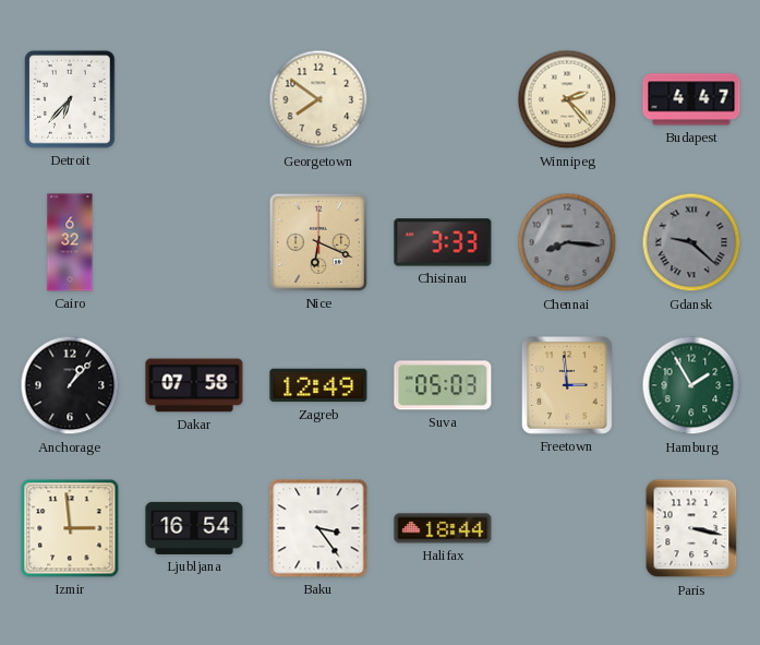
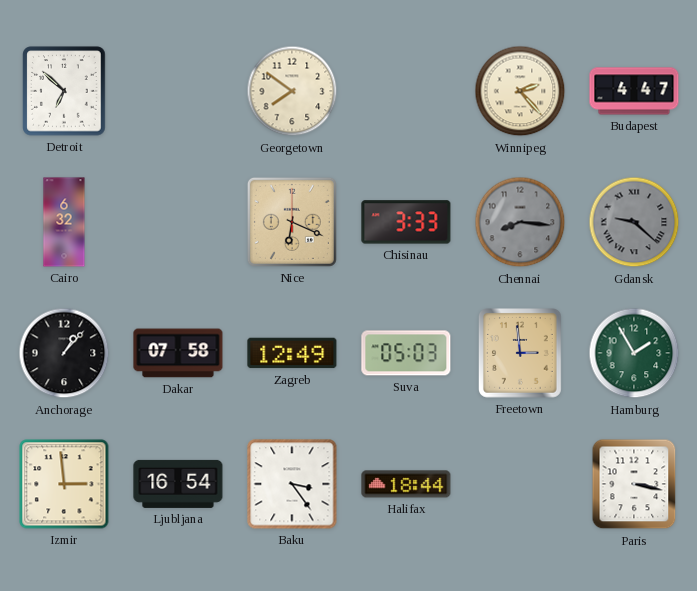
Detroit: 6:37 -> 6:52 (64, 91)
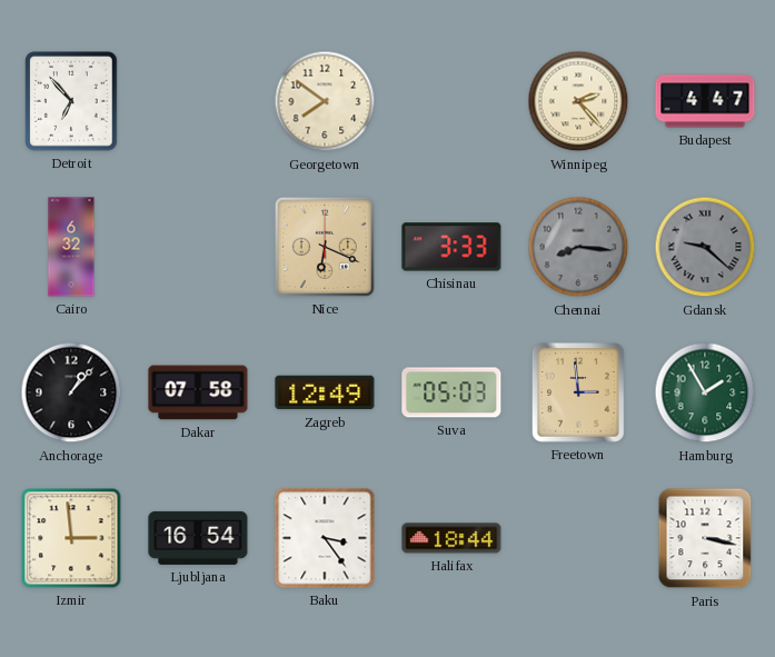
Detroit: 6:52 -> 6:53 (71, 101)
